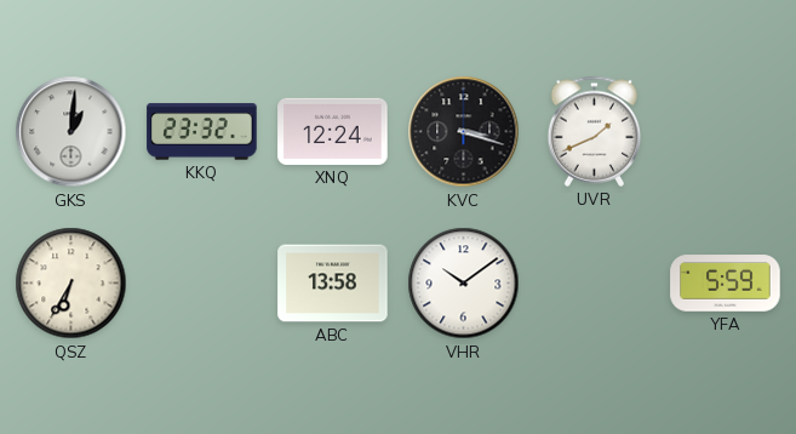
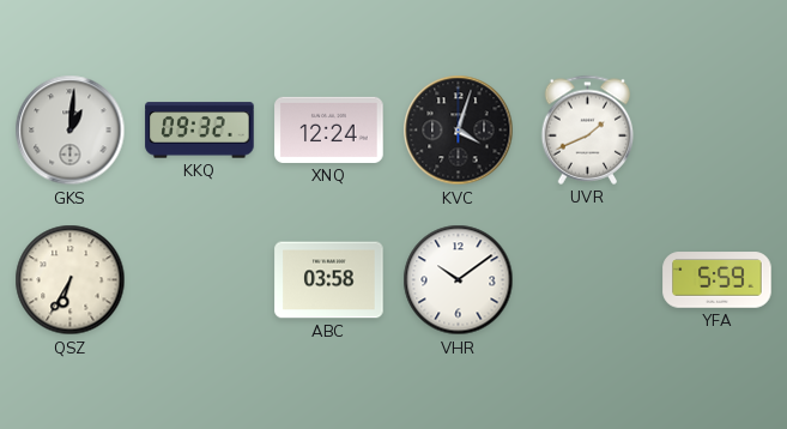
KKQ: 23:32 -> 09:32 (200, 131)
KVC: 3:18 -> 4:03 (459, 131)
ABC: 13:58 -> 03:58 (329, 280)
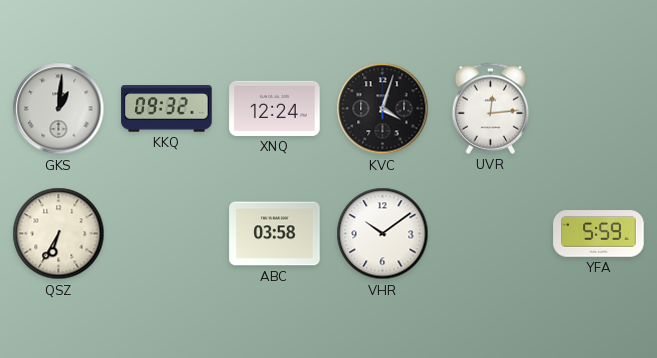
UVR: 1:41 -> 12:14 (491, 108)
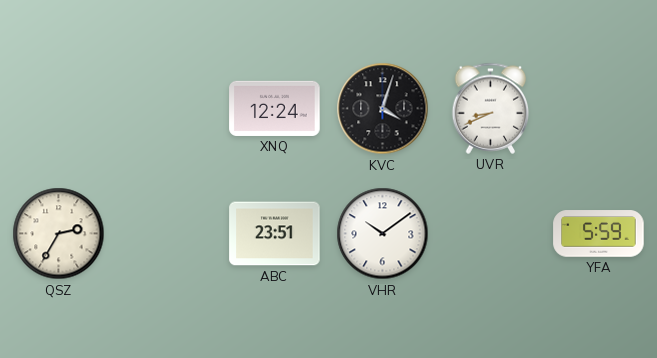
GKS: 1:01 -> none (59, 109)
KKQ: 09:32 -> none (167, 109)
UVR: 12:14 -> 8:41 (491, 108)
QSZ: 6:35 -> 2:35 (59, 234)
ABC: 03:58 -> 23:51 (275, 234)
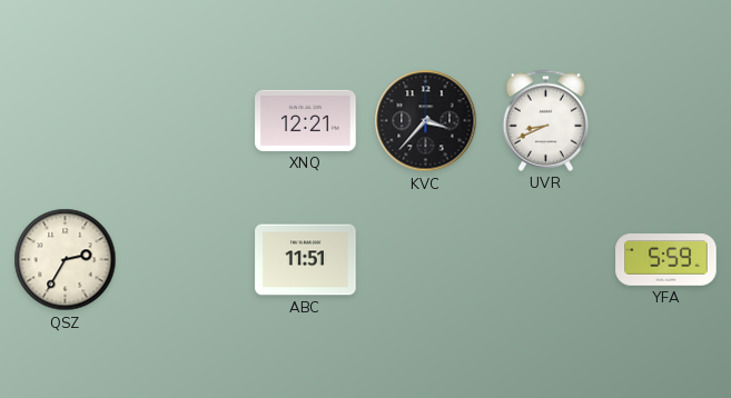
XNQ: 12:24 -> 12:21 (306, 120)
KVC: 4:03 -> 3:37 (426, 121)
ABC: 23:51 -> 11:51 (306, 260)
VHR: 10:09 -> none (383, 234)
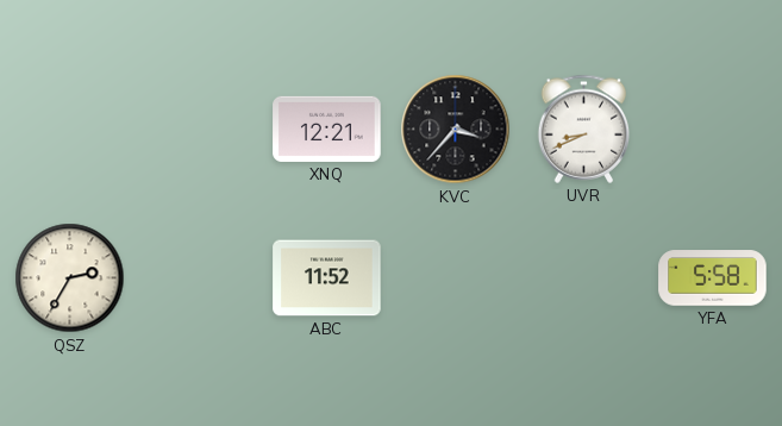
ABC: 11:51 -> 11:52 (327, 278)
YFA: 5:59 -> 5:58 (713, 278)
